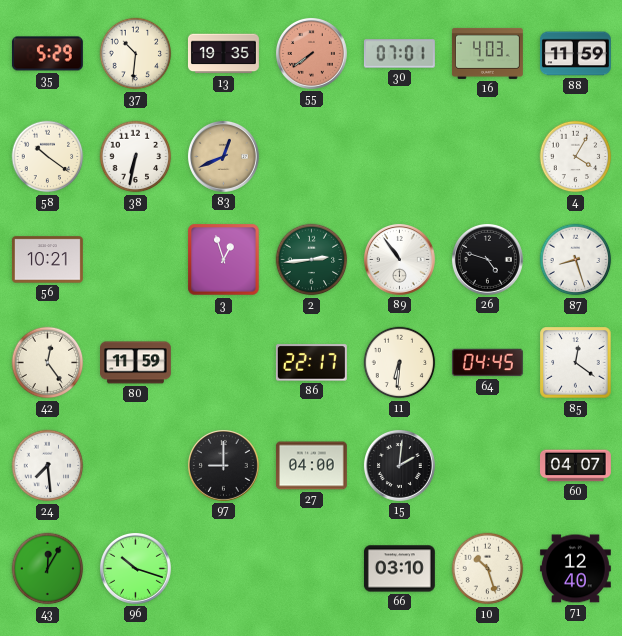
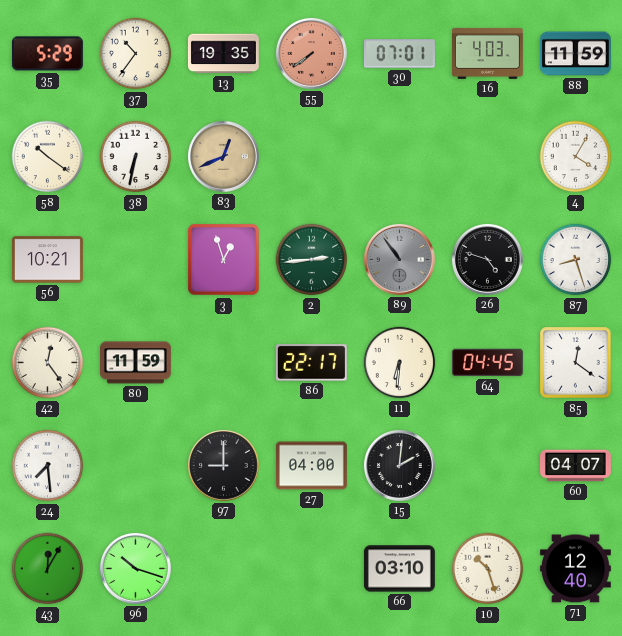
37: 10:31 -> 10:36 (136, 54)
89 dial: white -> grey (399, 259)
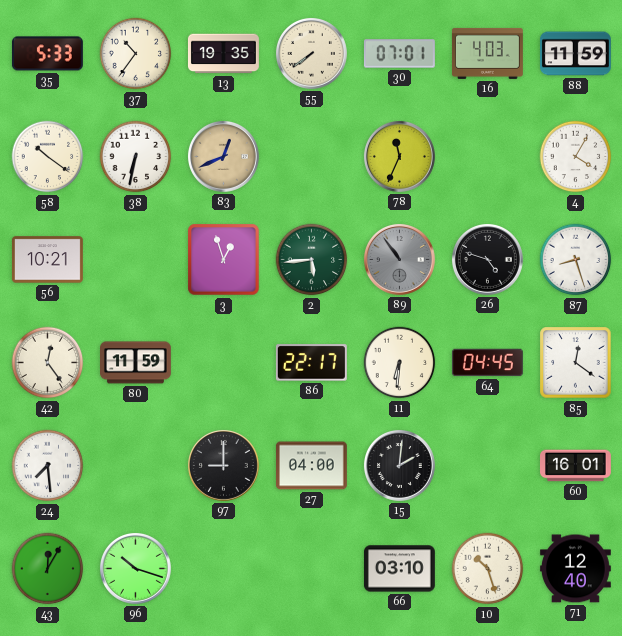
35: 5:29 -> 5:33 (47, 54)
55 dial: salmon -> cream (311, 53)
78: none -> 11:34 (399, 156)
2: 2:44 -> 5:44 (312, 260)
60: 04:07 -> 16:01 (576, 466)
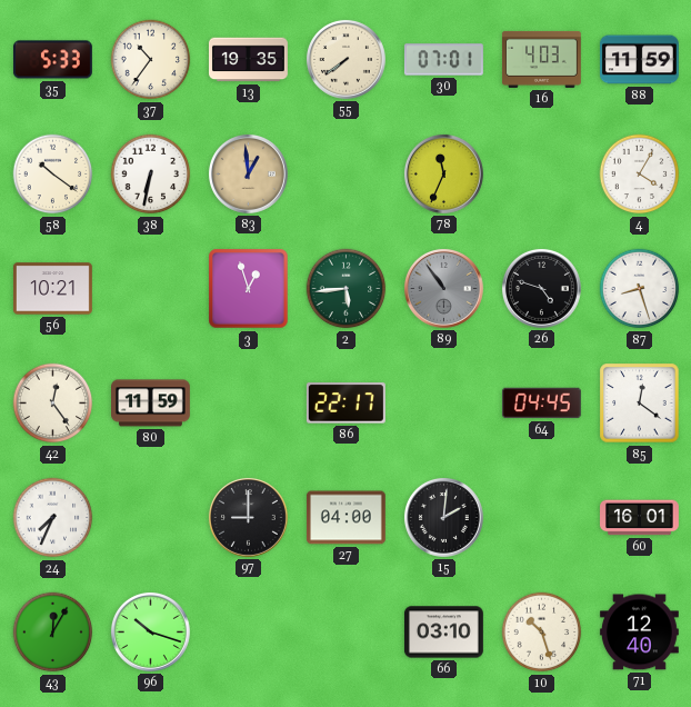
83: 12:41 -> 12:59 (248, 173)
11: 6:31 -> none (400, 363)
24: 7:29 -> 7:34 (53, 518)
